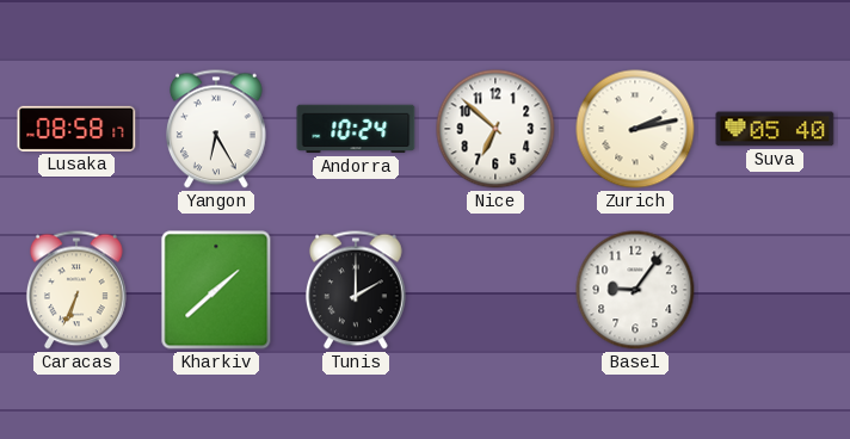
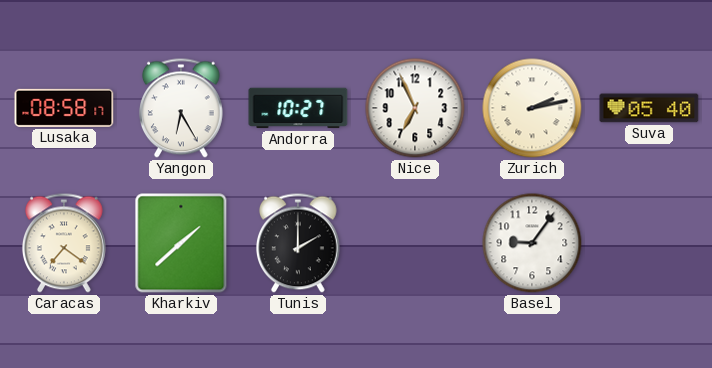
Andorra: 10:24 -> 10:27 (298, 108)
Nice: 6:52 -> 6:56 (415, 108)
Caracas: 6:34 -> 7:21 (64, 243)
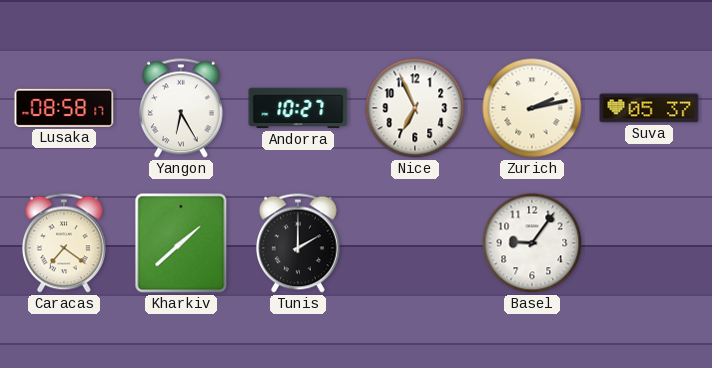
Suva: 05:40 -> 05:37 (649, 108)
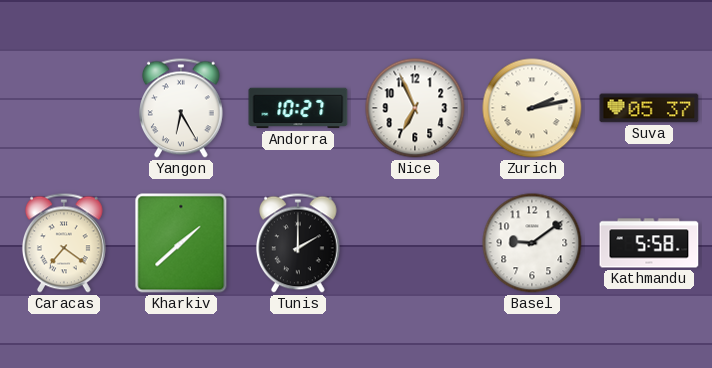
Lusaka: 08:58 -> none (64, 108)
Basel: 9:06 -> 9:09 (532, 243)
Kathmandu: none -> 5:58 (649, 243)
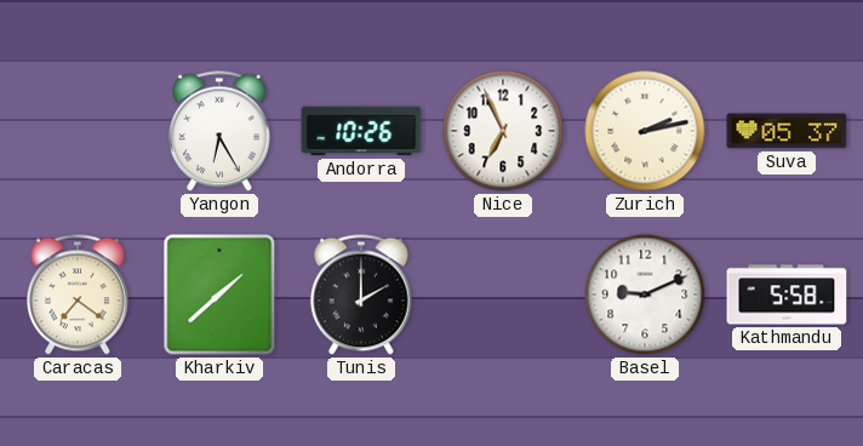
Andorra: 10:27 -> 10:26 (361, 131)
Basel: 9:09 -> 9:11 (645, 295)
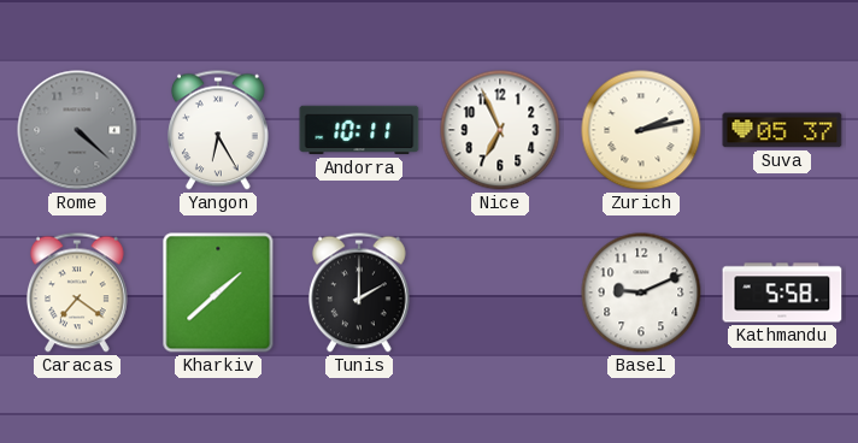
Rome: none -> 4:22 (77, 130)
Andorra: 10:26 -> 10:11 (359, 130)
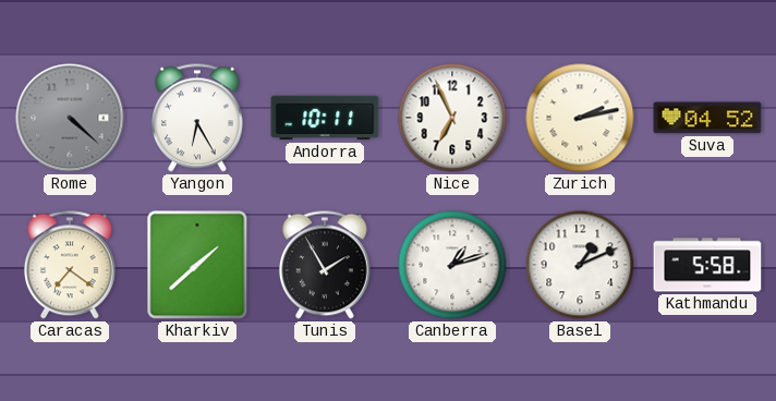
Suva: 05:37 -> 04:52 (707, 118)
Tunis: 2:00 -> 1:55 (325, 265)
Canberra: none -> 1:12 (452, 265)
Basel: 9:11 -> 1:11 (580, 265)
